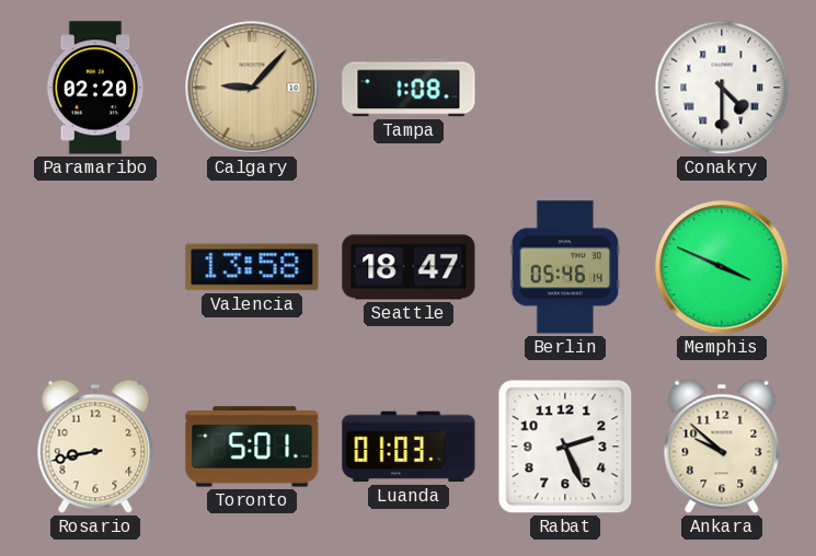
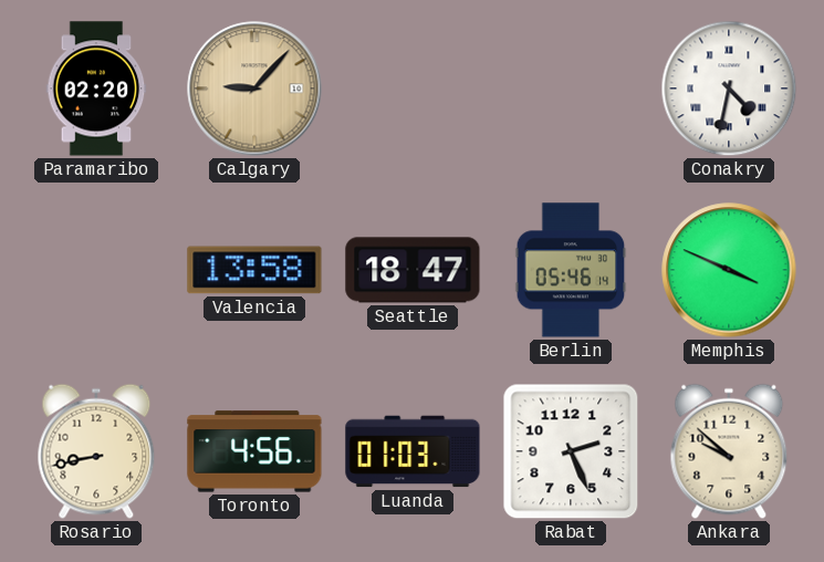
Tampa: 1:08 -> none (409, 88)
Conakry: 4:30 -> 4:32 (729, 89)
Toronto: 5:01 -> 4:56 (254, 451)
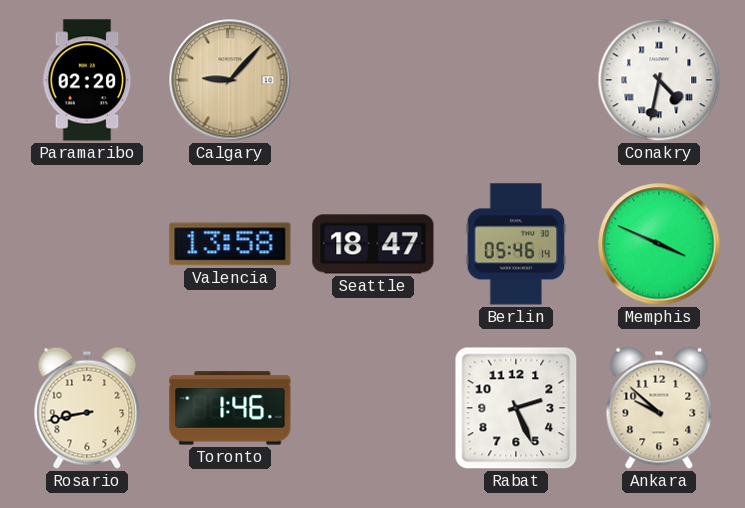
Toronto: 4:56 -> 1:46 (230, 408)
Luanda: 01:03 -> none (413, 451)
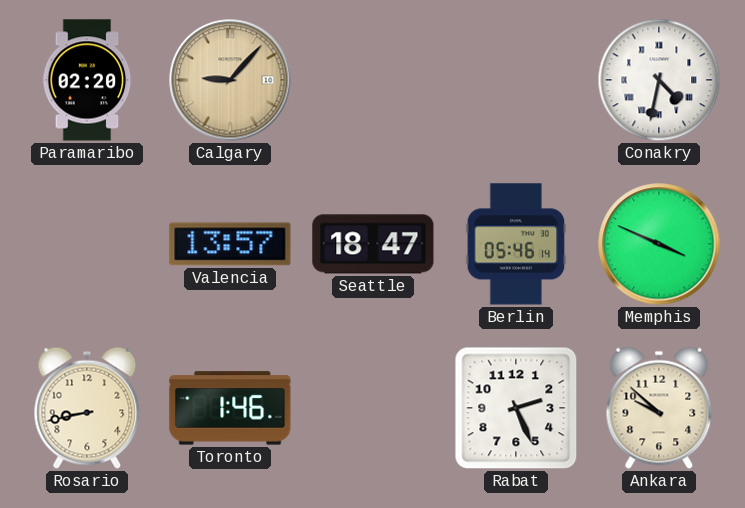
Valencia: 13:58 -> 13:57 (230, 244)
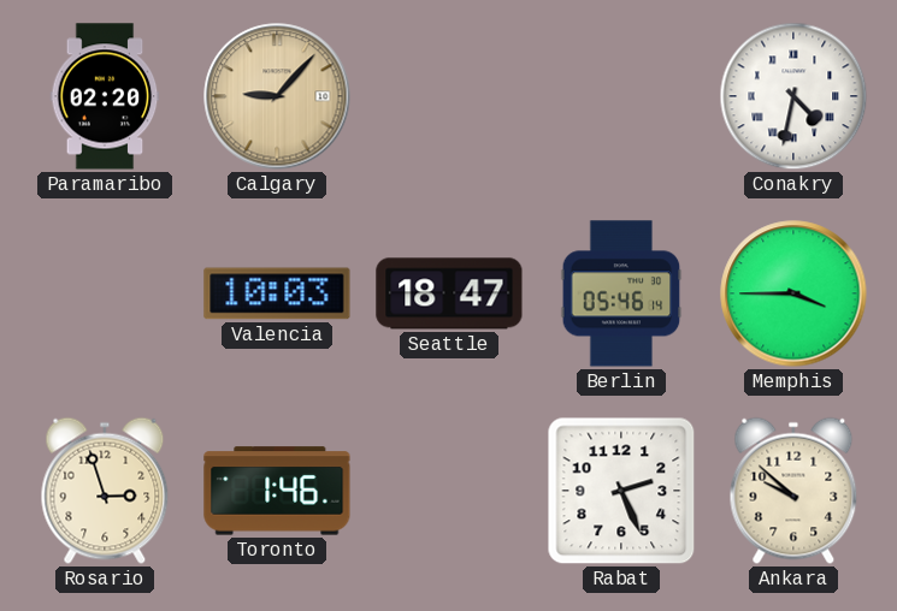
Valencia: 13:57 -> 10:03 (277, 293)
Memphis: 3:49 -> 3:45 (793, 293)
Rosario: 8:43 -> 2:57 (105, 491)
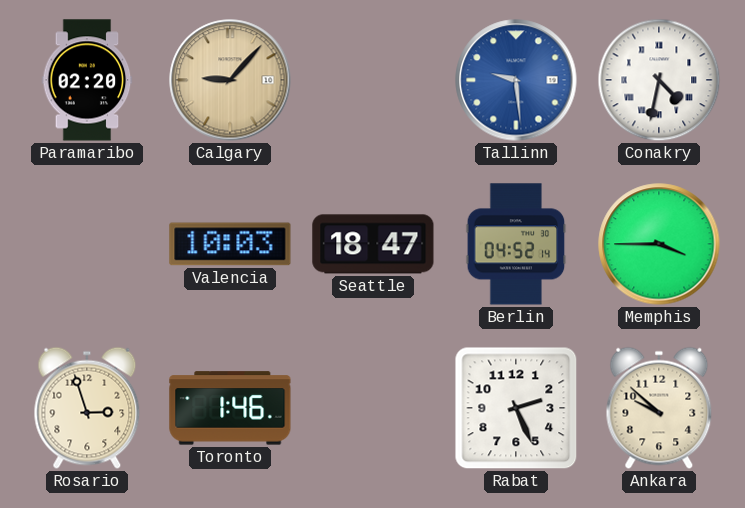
Tallinn: none -> 9:29 (516, 80)
Berlin: 05:46 -> 04:52 (516, 244)
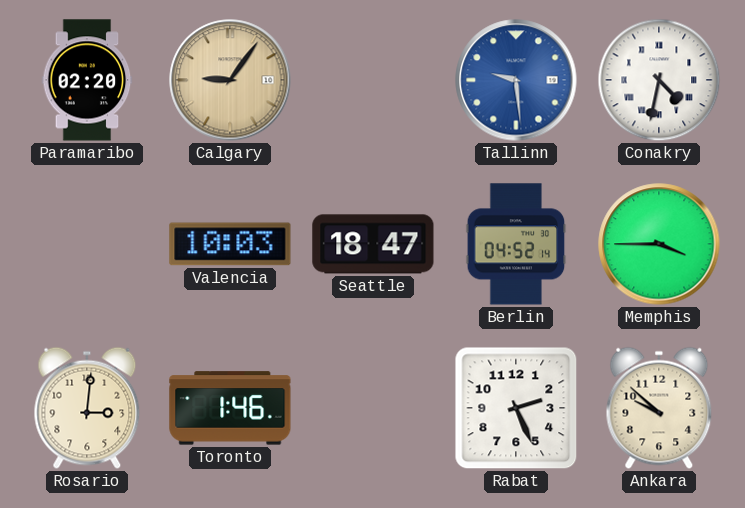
Calgary: 9:07 -> 9:06 (230, 80)
Rosario: 2:57 -> 3:01 (87, 408)
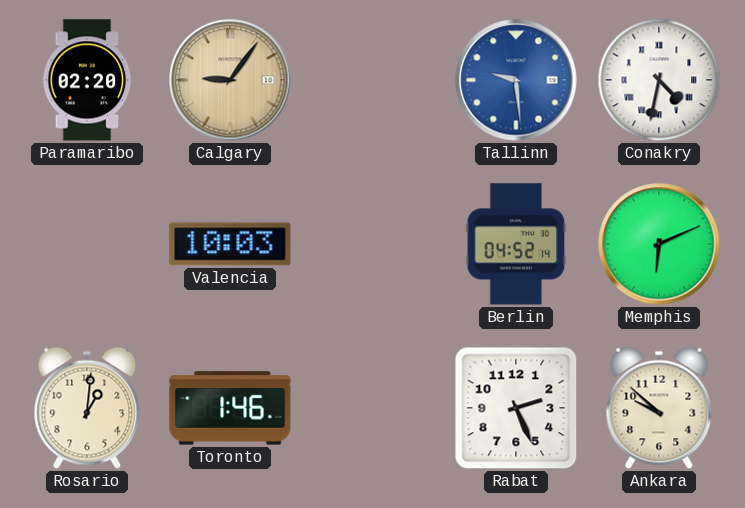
Seattle: 18:47 -> none (373, 244)
Memphis: 3:45 -> 6:11 (659, 244)
Rosario: 3:01 -> 1:01 (87, 408)
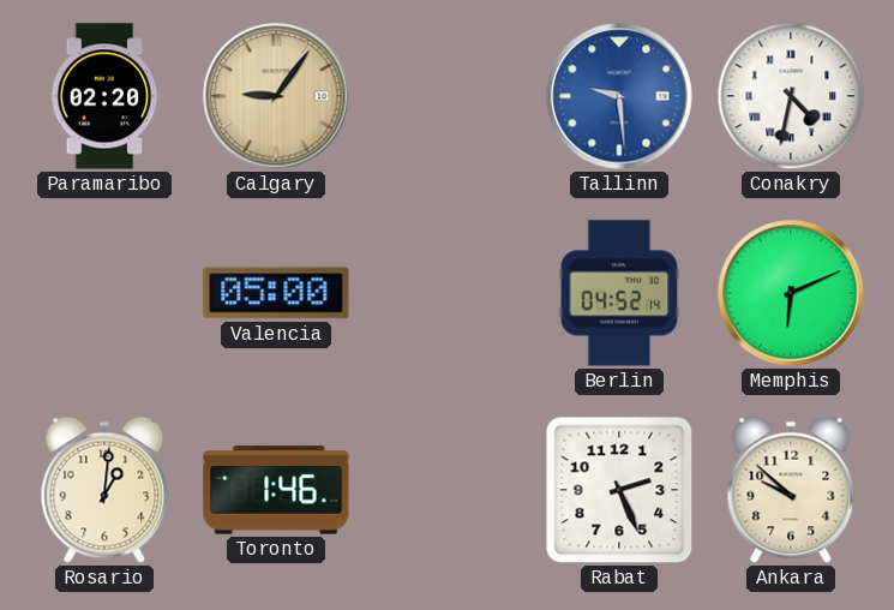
Valencia: 10:03 -> 05:00 (276, 293)
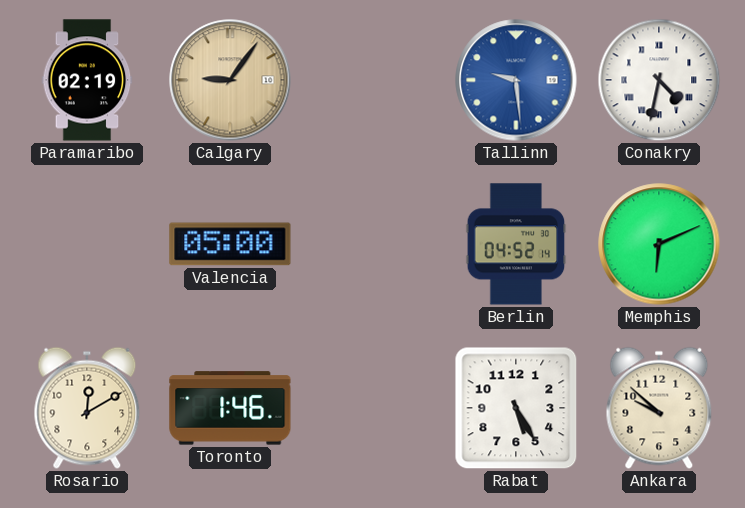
Paramaribo: 02:20 -> 02:19 (87, 80)
Rosario: 1:01 -> 12:10 (87, 408)
Rabat: 2:26 -> 5:25 (516, 408)
